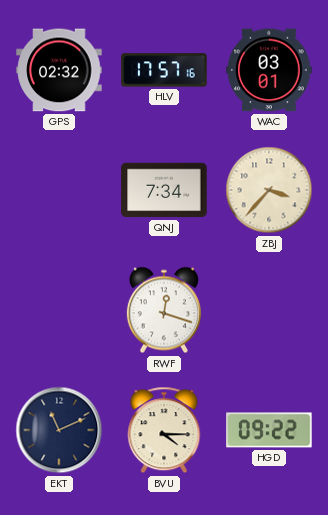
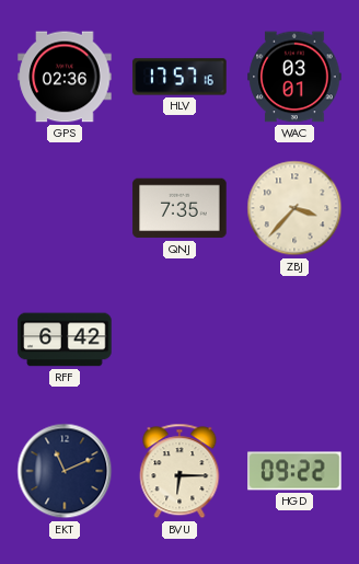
GPS: 02:32 -> 02:36 (65, 77)
QNJ: 7:34 -> 7:35 (179, 208)
RFF: none -> 6:42 (65, 339)
RWF: 12:18 -> none (164, 310)
BVU: 4:15 -> 6:15 (179, 471)
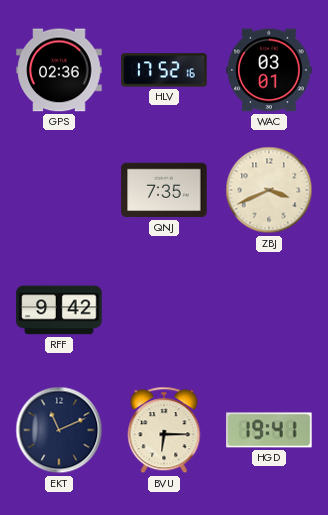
HLV: 17:57 -> 17:52 (164, 70)
ZBJ: 3:37 -> 3:41 (269, 190)
RFF: 6:42 -> 9:42 (59, 310)
HGD: 09:22 -> 19:41 (269, 430)
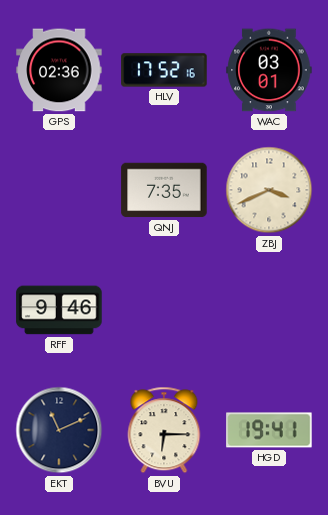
RFF: 9:42 -> 9:46 (59, 310)
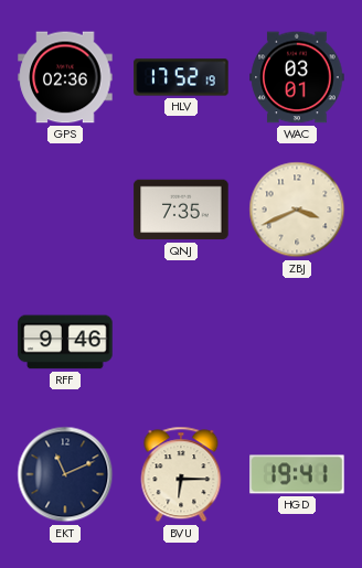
HLV: 17:52:16 -> 17:52:19 (181, 77)
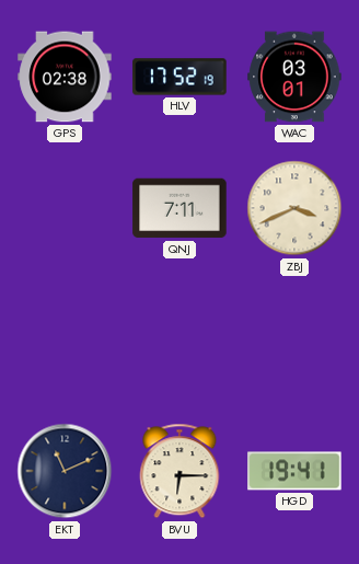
GPS: 02:36 -> 02:38 (65, 77)
QNJ: 7:35 -> 7:11 (179, 208)
RFF: 9:46 -> none (65, 342)
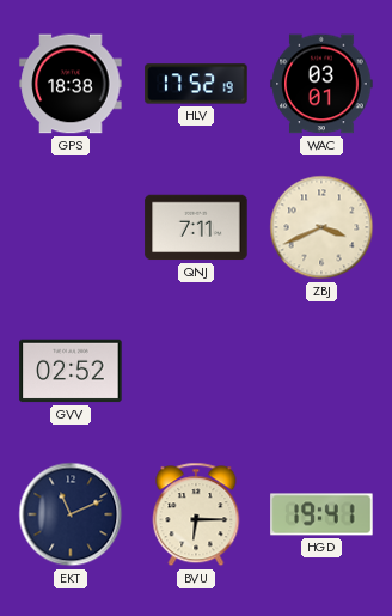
GPS: 02:38 -> 18:38 (71, 84)
GVV: none -> 02:52 (71, 371)
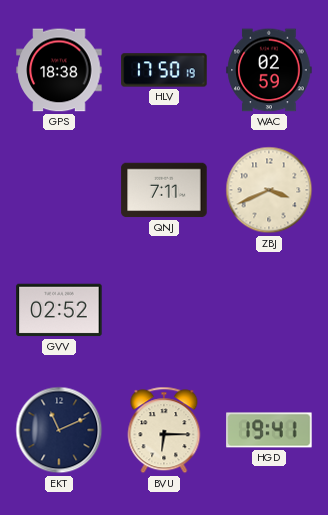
HLV: 17:52 -> 17:50 (164, 70)
WAC: 03:01 -> 02:59 (269, 70)
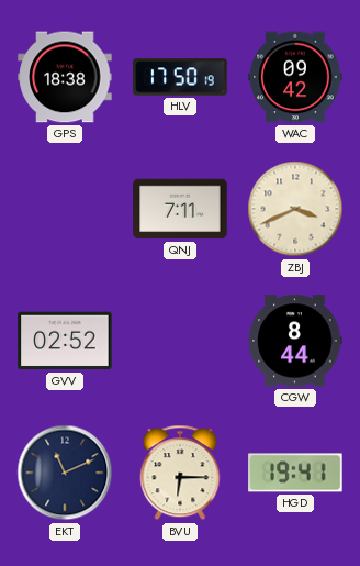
WAC: 02:59 -> 09:42 (295, 77)
CGW: none -> 8:44 (295, 341)
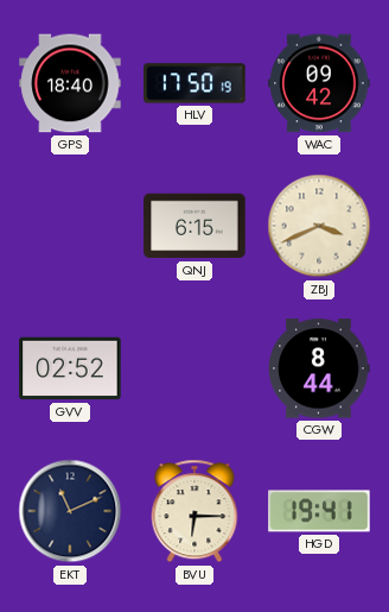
GPS: 18:38 -> 18:40 (70, 83)
QNJ: 7:11 -> 6:15 (194, 226)
